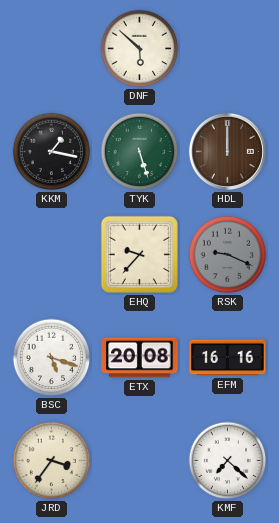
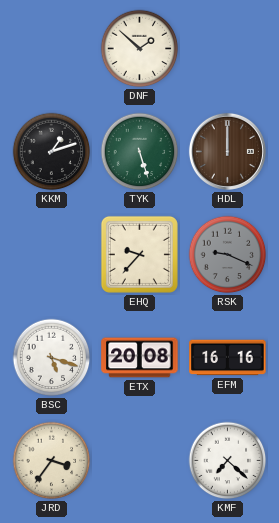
DNF: 5:52 -> 1:52 (140, 49)
KKM: 1:17 -> 1:12 (52, 152)
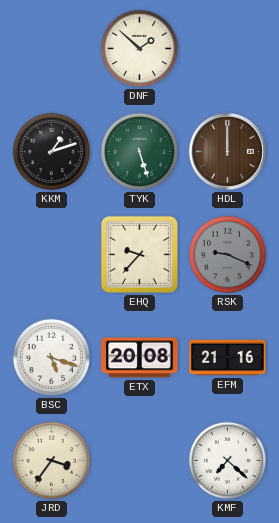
EFM: 16:16 -> 21:16 (228, 358)
